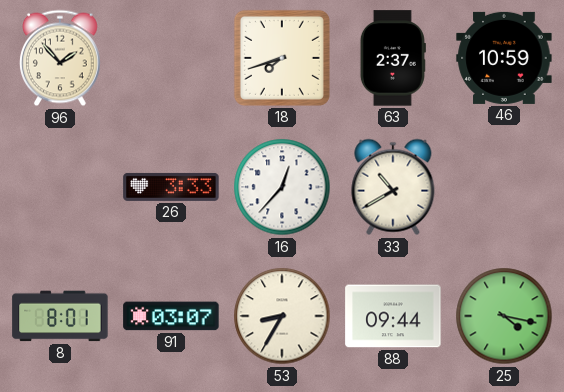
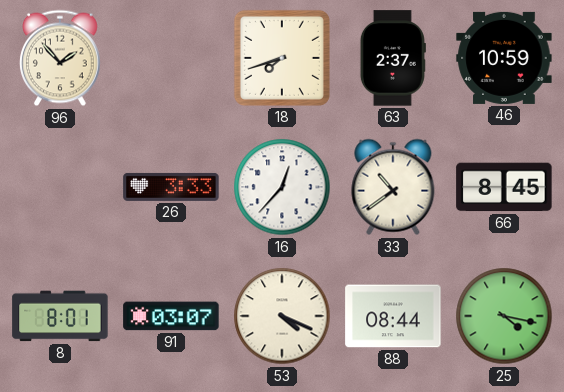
33: 10:40 -> 10:39 (393, 187)
66: none -> 8:45 (504, 187)
53: 8:35 -> 4:19 (282, 316)
88: 09:44 -> 08:44 (393, 316)
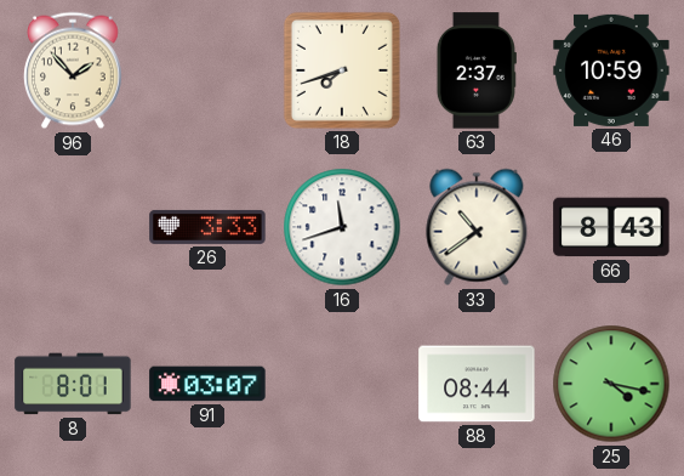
16: 12:37 -> 11:42 (342, 227)
66: 8:45 -> 8:43 (611, 227)
53: 4:19 -> none (282, 316)
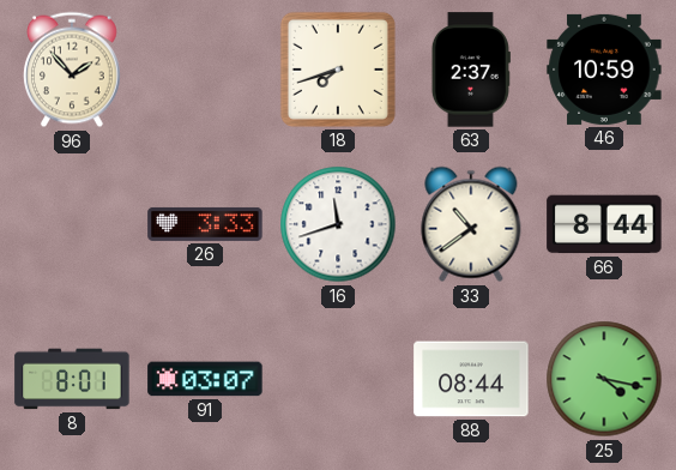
66: 8:43 -> 8:44 (604, 224)
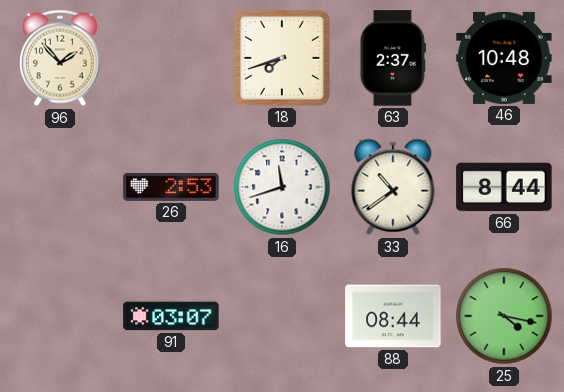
46: 10:59 -> 10:48 (504, 58)
26: 3:33 -> 2:53 (171, 187)
8: 8:01 -> none (72, 379)
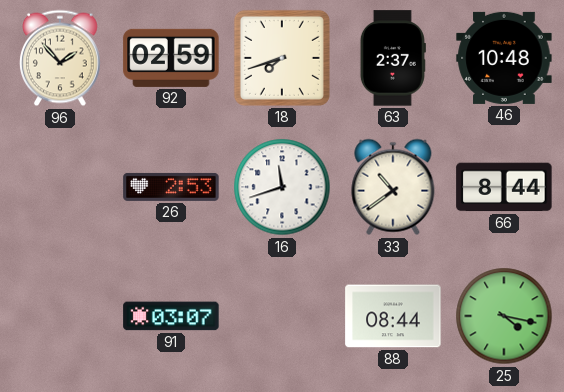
92: none -> 02:59 (171, 58)
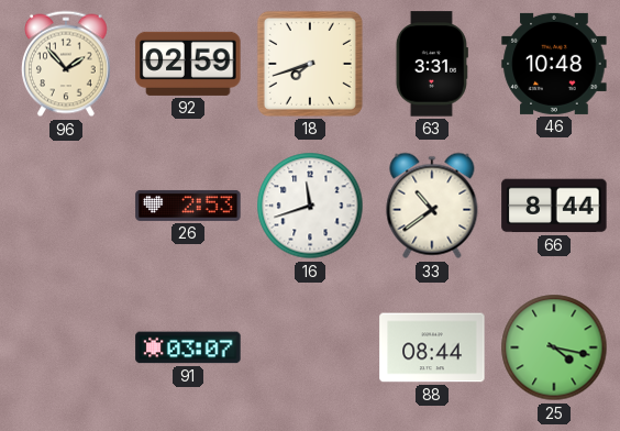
63: 2:37 -> 3:31 (432, 64)
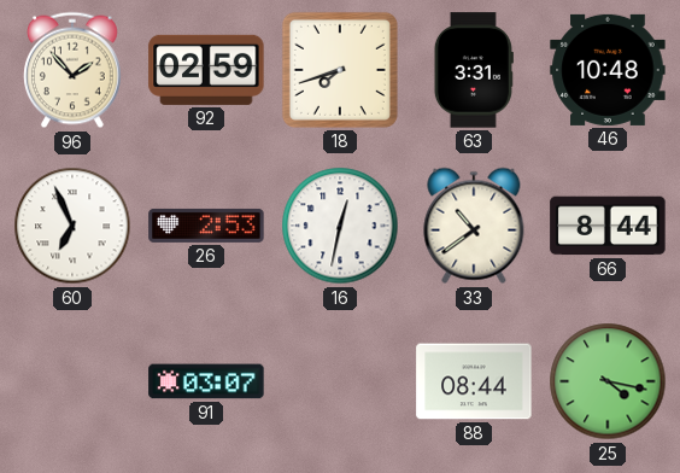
60: none -> 6:56 (72, 226)
16: 11:42 -> 12:32 (340, 226)
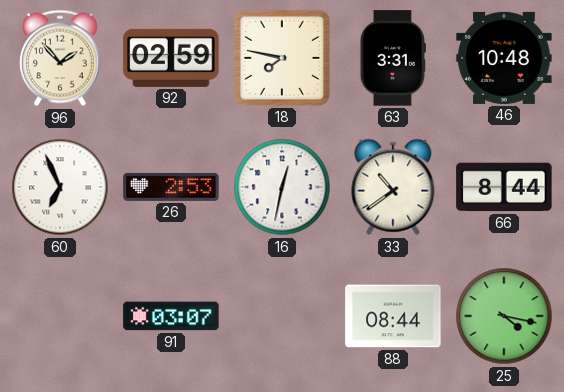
18: 7:42 -> 7:47 (282, 58)
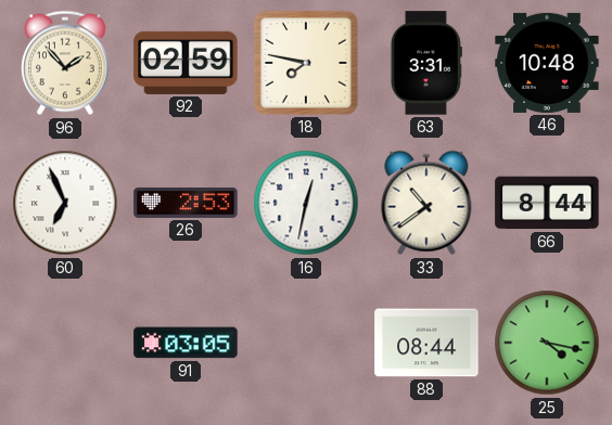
91: 03:07 -> 03:05 (186, 343)
